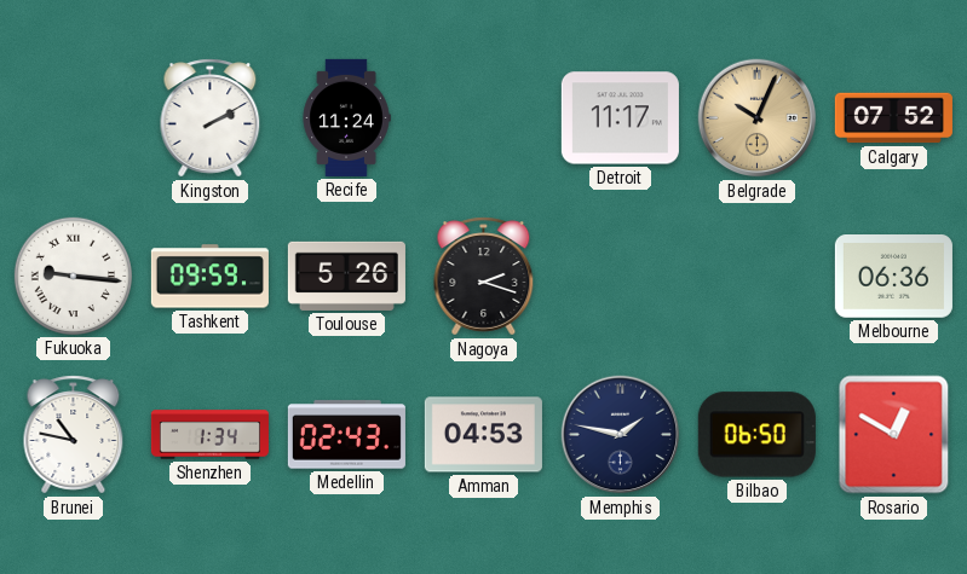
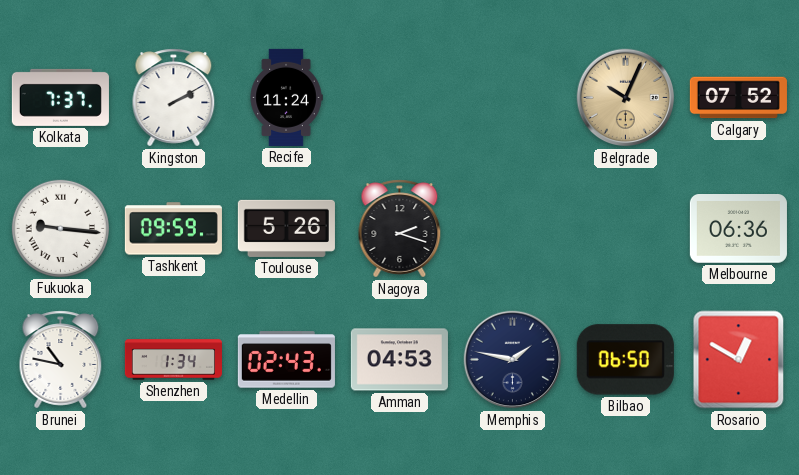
Kolkata: none -> 7:37 (60, 97)
Detroit: 11:17 -> none (620, 118)
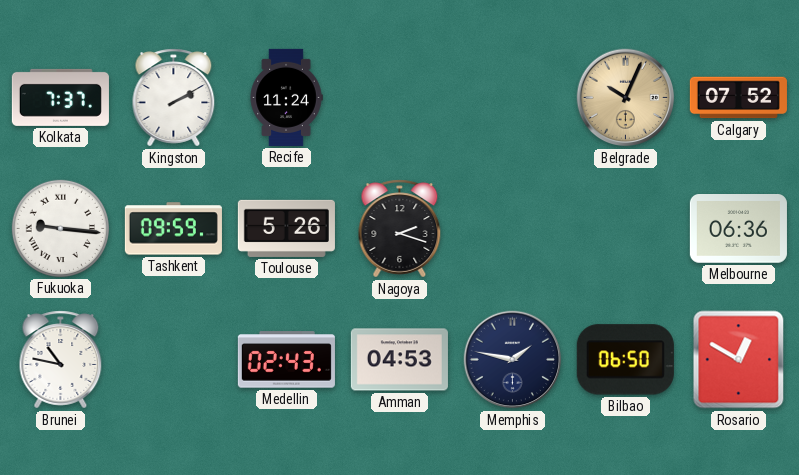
Shenzhen: 1:34 -> none (173, 360)
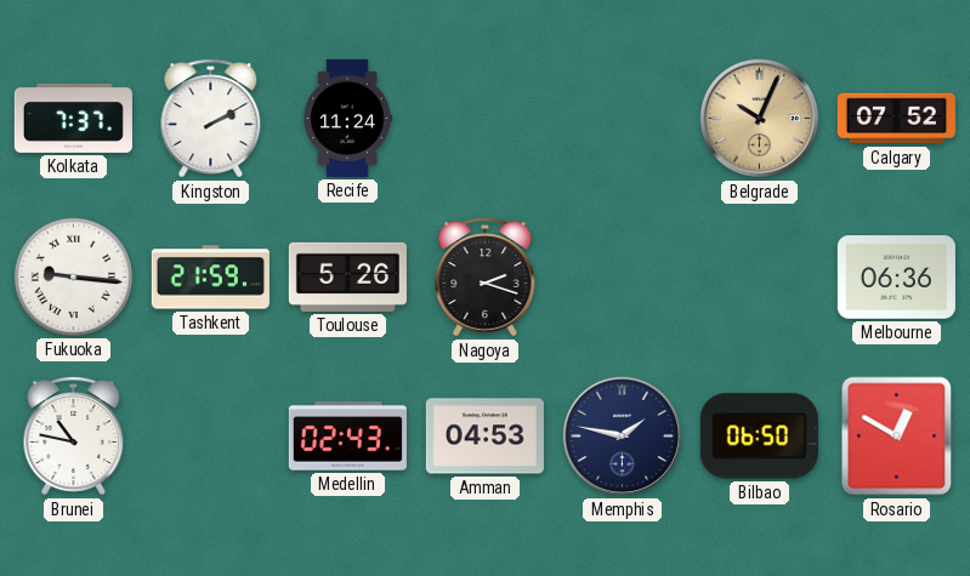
Tashkent: 09:59 -> 21:59 (210, 278)
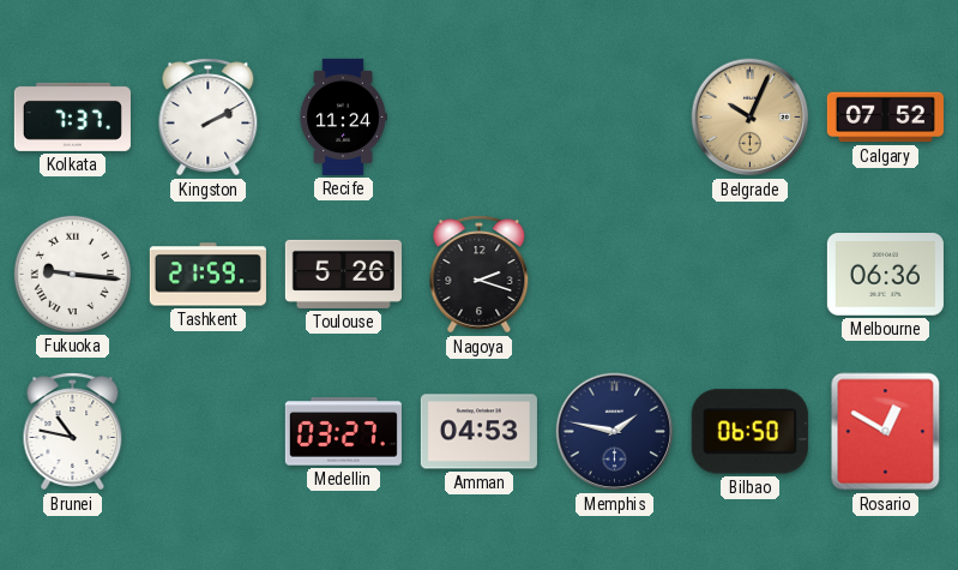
Medellin: 02:43 -> 03:27 (343, 432)
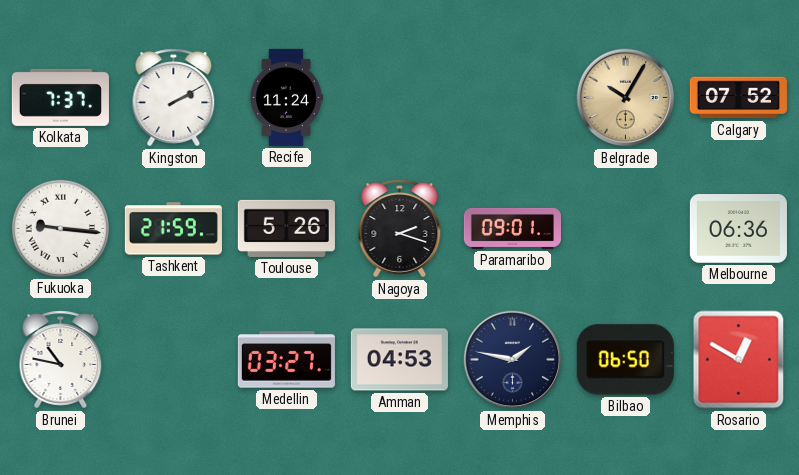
Belgrade: 10:04 -> 10:05 (626, 98)
Paramaribo: none -> 09:01 (512, 228)
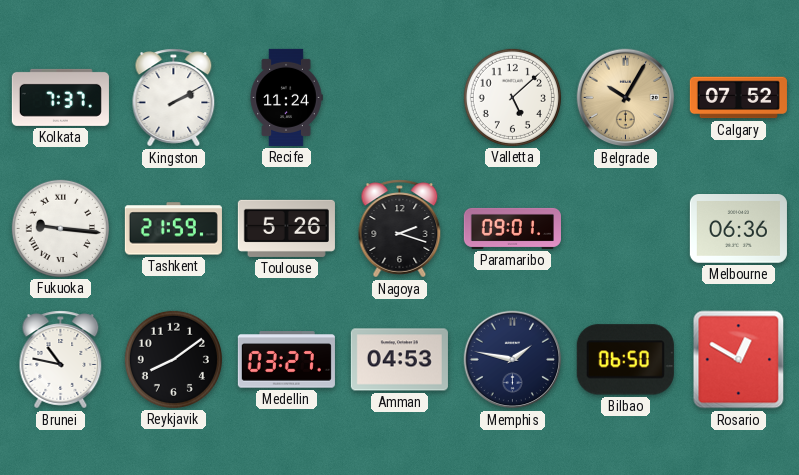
Valletta: none -> 5:08 (512, 97)
Reykjavik: none -> 8:09 (173, 359)
